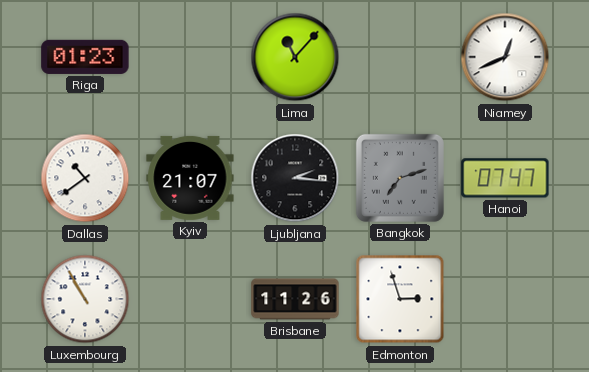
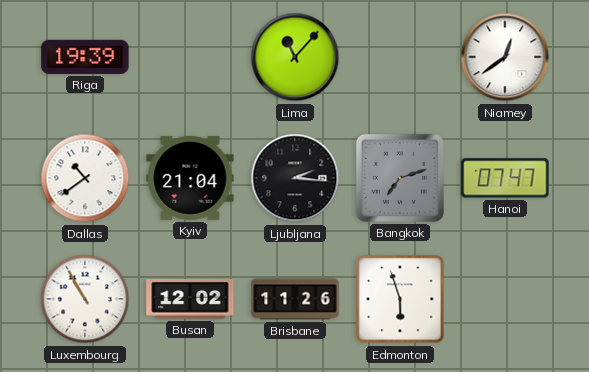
Riga: 01:23 -> 19:39 (85, 57)
Niamey: 12:41 -> 12:39 (505, 57)
Kyiv: 21:07 -> 21:04 (190, 178)
Busan: none -> 12:02 (190, 300)
Edmonton: 2:57 -> 5:57 (400, 299)
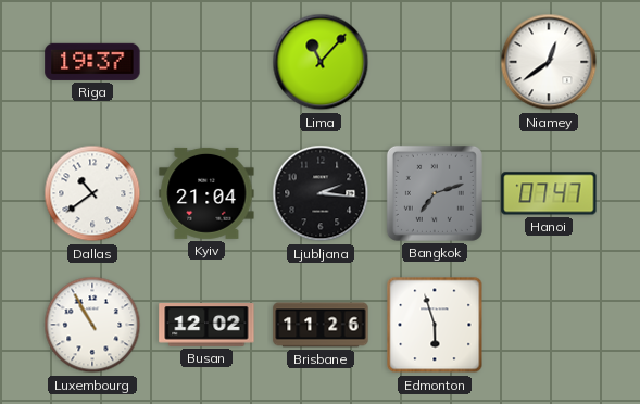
Riga: 19:39 -> 19:37 (92, 62)
